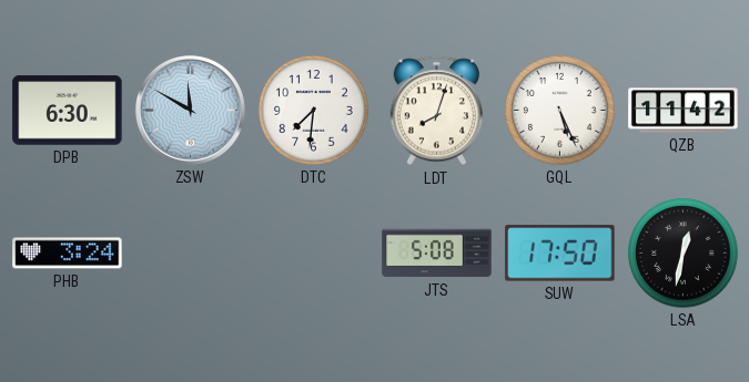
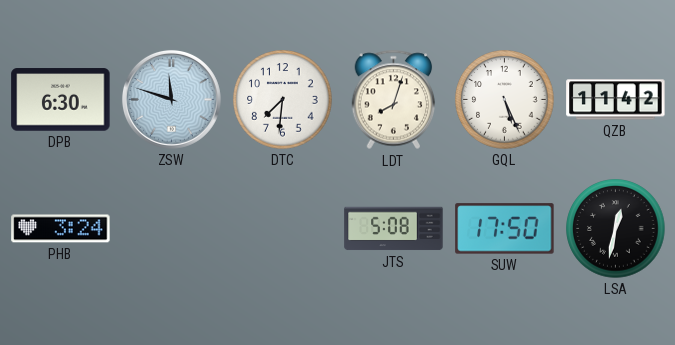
ZSW: 11:50 -> 11:48 (171, 99)
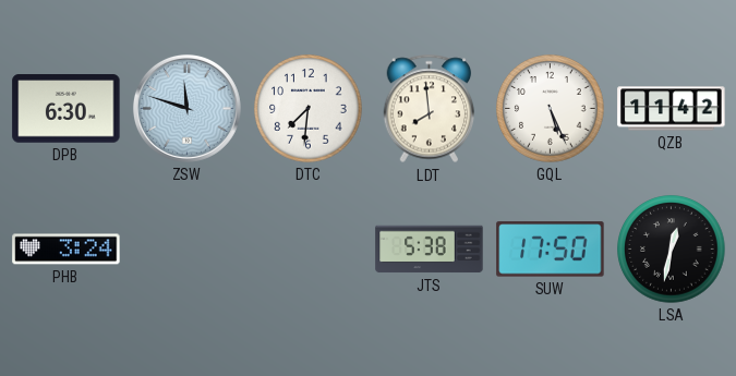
LDT: 8:03 -> 7:59 (430, 109)
JTS: 5:08 -> 5:38 (430, 250)
